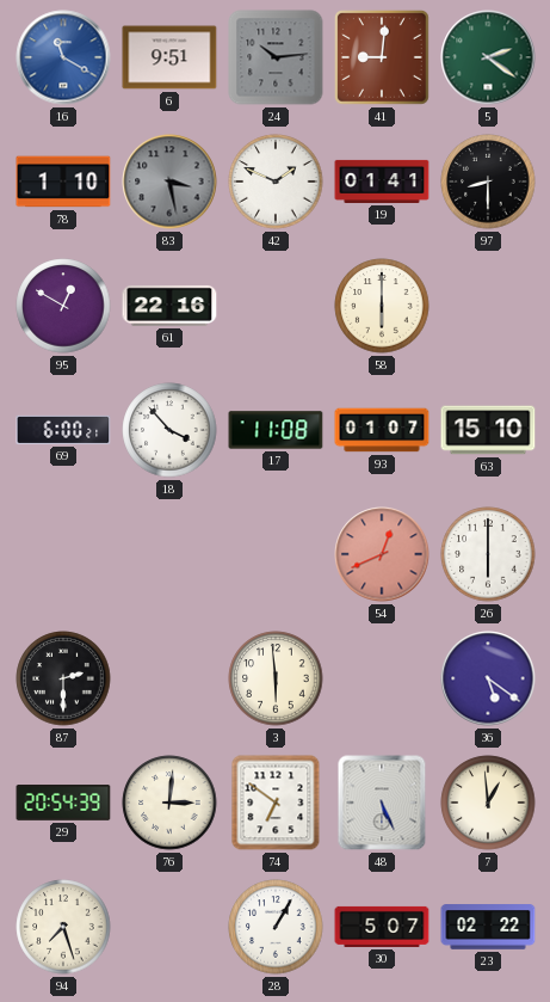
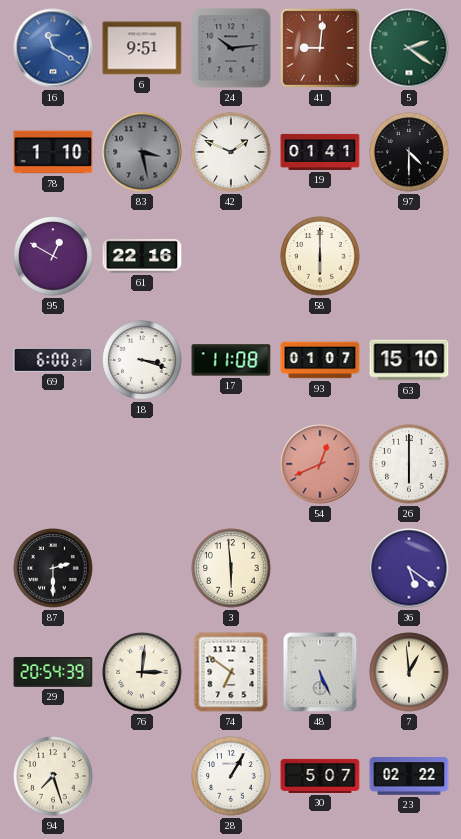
97: 8:30 -> 4:30 (409, 152)
18: 3:53 -> 3:18 (142, 360)
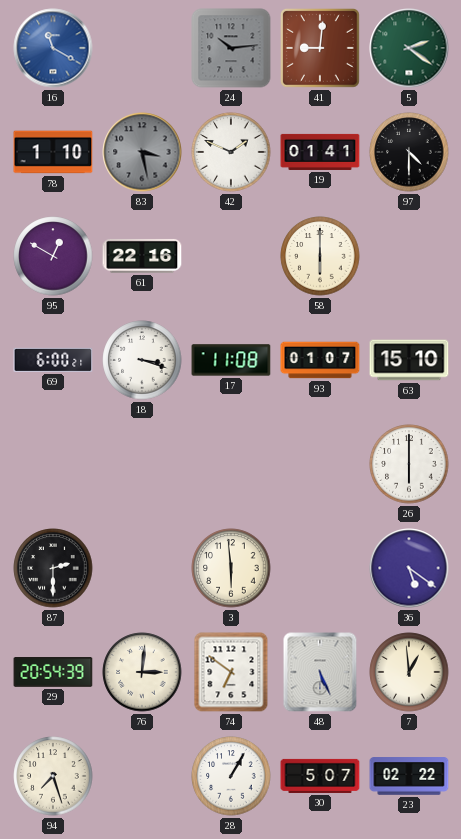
6: 9:51 -> none (142, 48)
54: 12:41 -> none (320, 464)
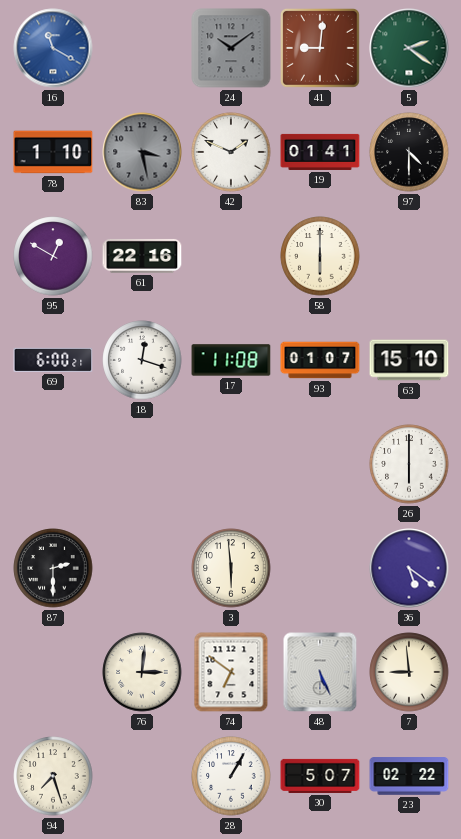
24: 10:14 -> 10:09 (231, 48)
18: 3:18 -> 12:18 (142, 360)
29: 20:54 -> none (53, 673)
7: 12:59 -> 8:59 (409, 672)
